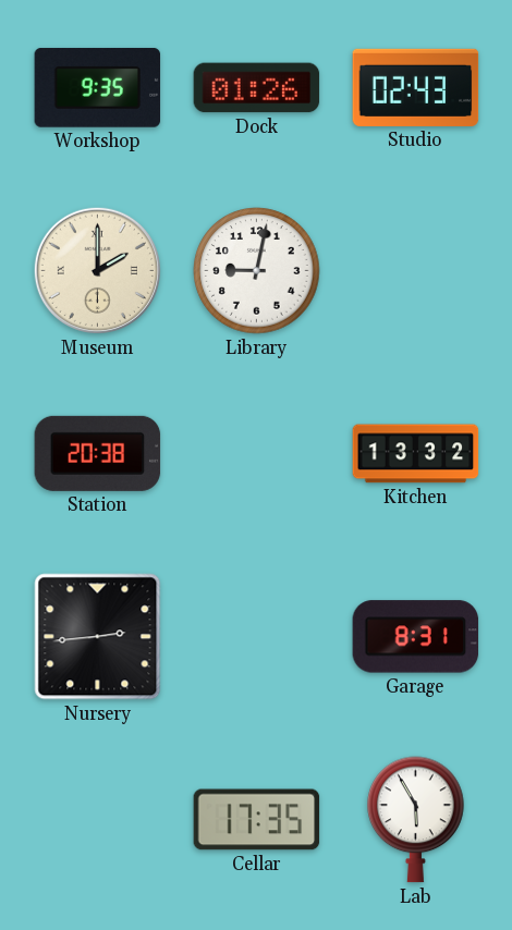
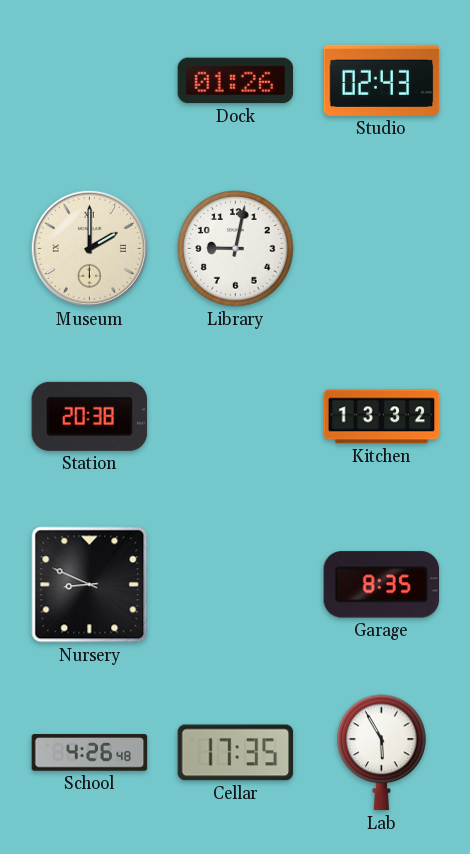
Workshop: 9:35 -> none (98, 88)
Nursery: 2:44 -> 8:49 (90, 585)
Garage: 8:31 -> 8:35 (382, 585)
School: none -> 4:26 (90, 753)
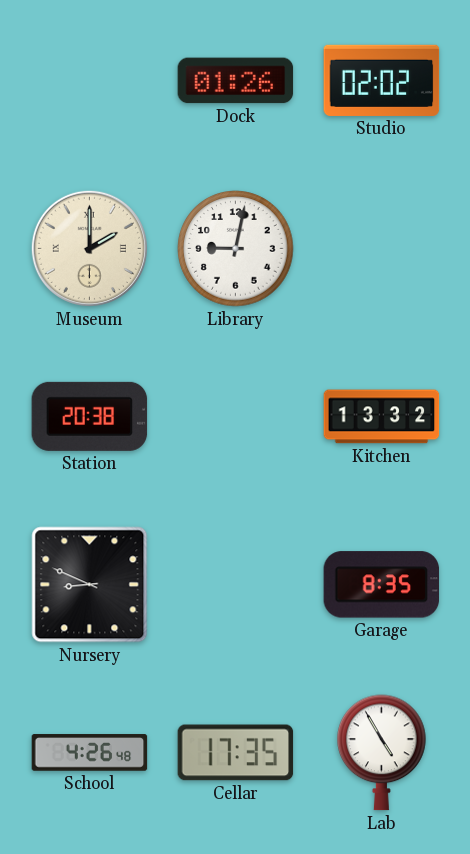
Studio: 02:43 -> 02:02 (382, 80)
Lab: 5:55 -> 4:55 (382, 753)
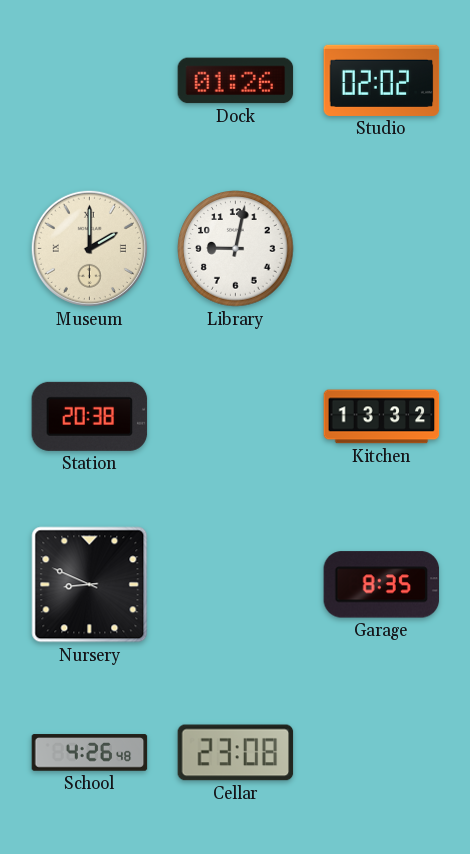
Cellar: 17:35 -> 23:08 (236, 753)
Lab: 4:55 -> none (382, 753)
